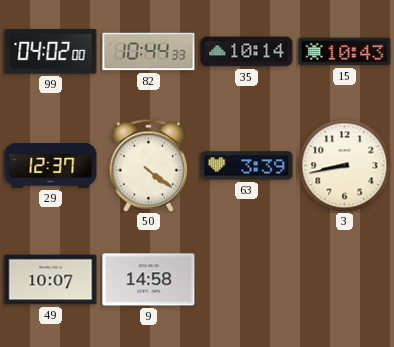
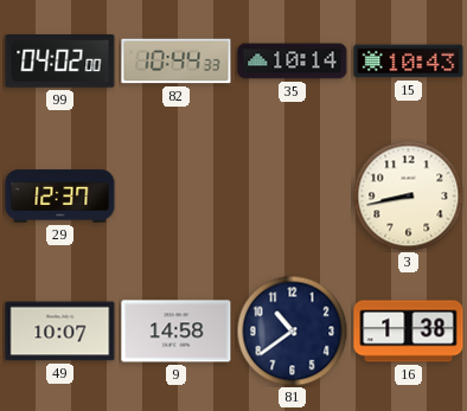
50: 4:21 -> none (148, 165)
63: 3:39 -> none (247, 166)
81: none -> 10:39 (292, 330)
16: none -> 1:38 (409, 332)
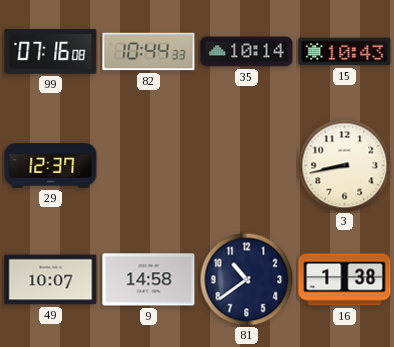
99: 04:02 -> 07:16 (51, 52)
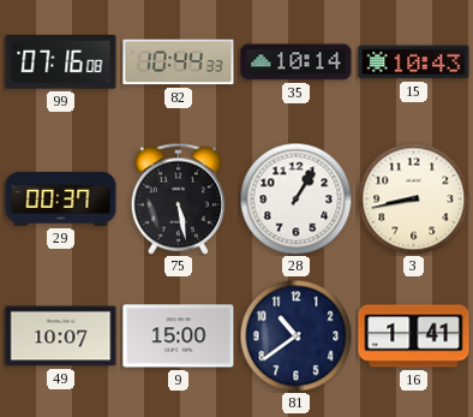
29: 12:37 -> 00:37 (61, 199)
75: none -> 5:28 (178, 198)
28: none -> 1:05 (295, 198)
9: 14:58 -> 15:00 (179, 336)
16: 1:38 -> 1:41 (414, 336)
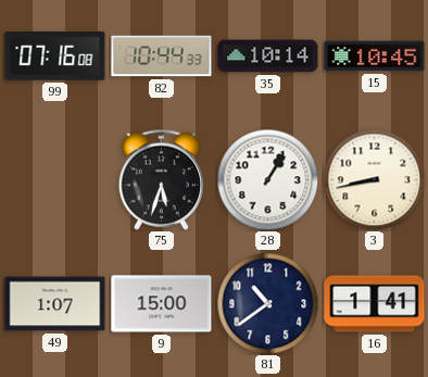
15: 10:43 -> 10:45 (375, 56)
29: 00:37 -> none (61, 199)
75: 5:28 -> 5:33 (161, 179)
49: 10:07 -> 1:07 (55, 304)
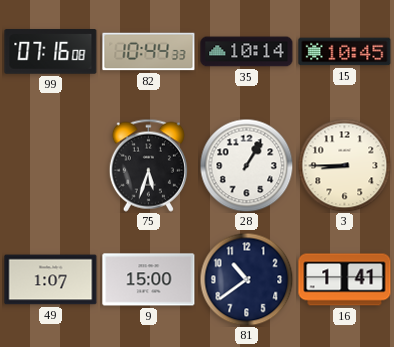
3: 8:43 -> 8:45 (344, 165)
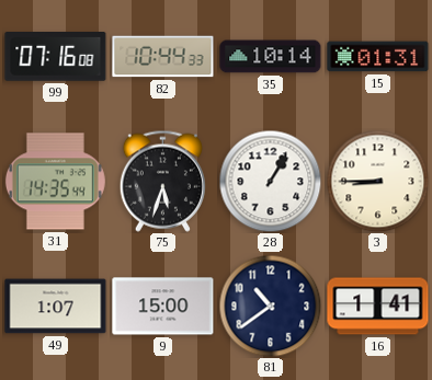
15: 10:45 -> 01:31 (378, 57)
31: none -> 14:35 (55, 182)
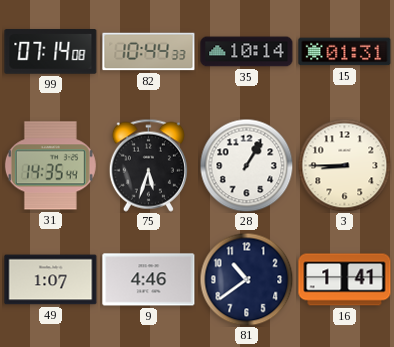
99: 07:16 -> 07:14 (51, 52)
9: 15:00 -> 4:46 (149, 280)
